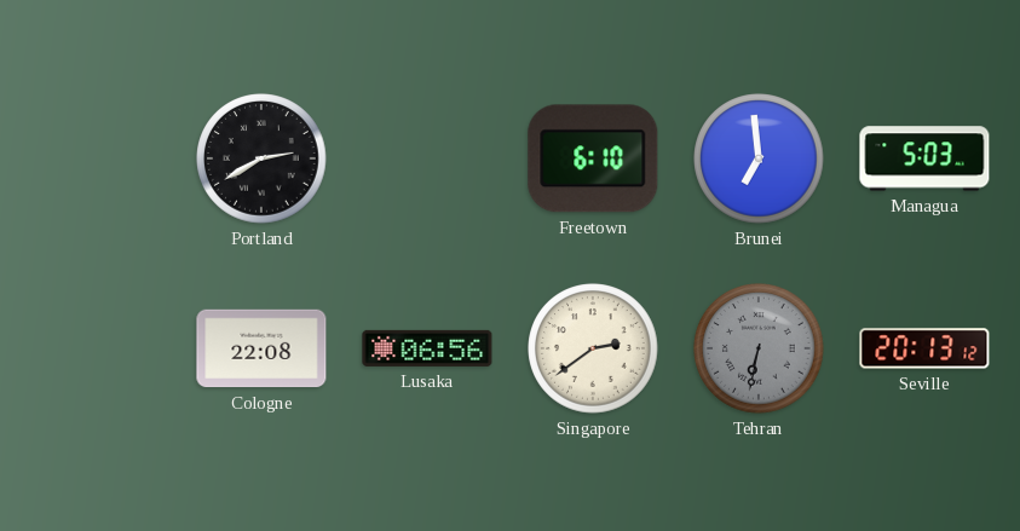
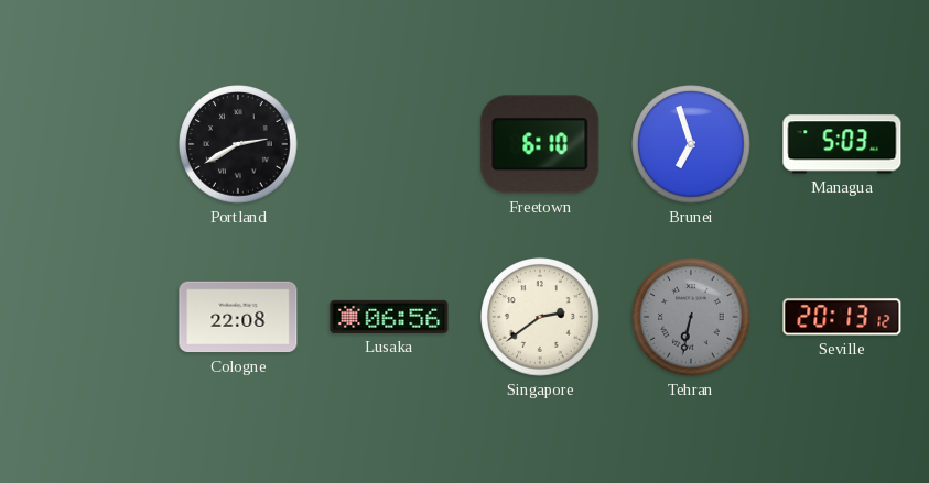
Brunei: 6:59 -> 6:57 (691, 144)
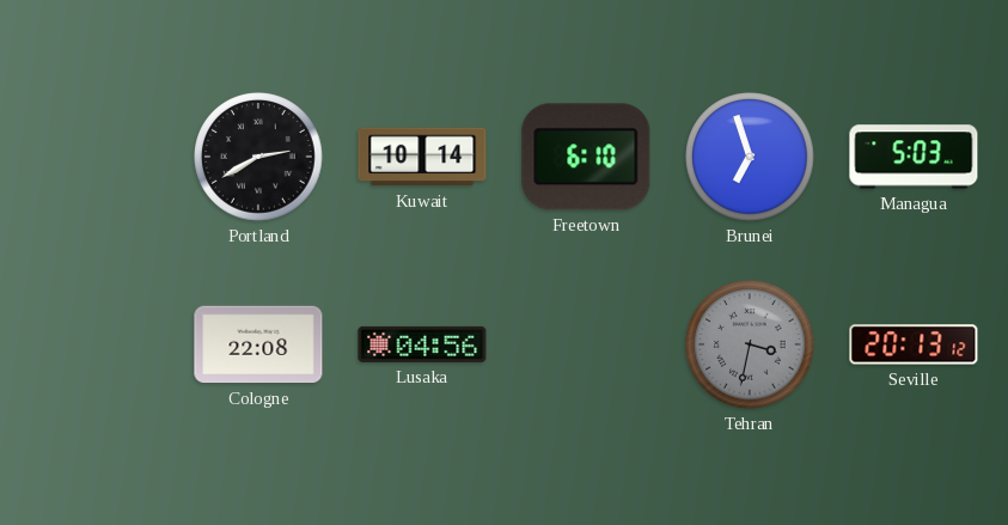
Kuwait: none -> 10:14 (422, 157)
Lusaka: 06:56 -> 04:56 (422, 344)
Singapore: 2:39 -> none (540, 317)
Tehran: 6:32 -> 3:32 (750, 344)
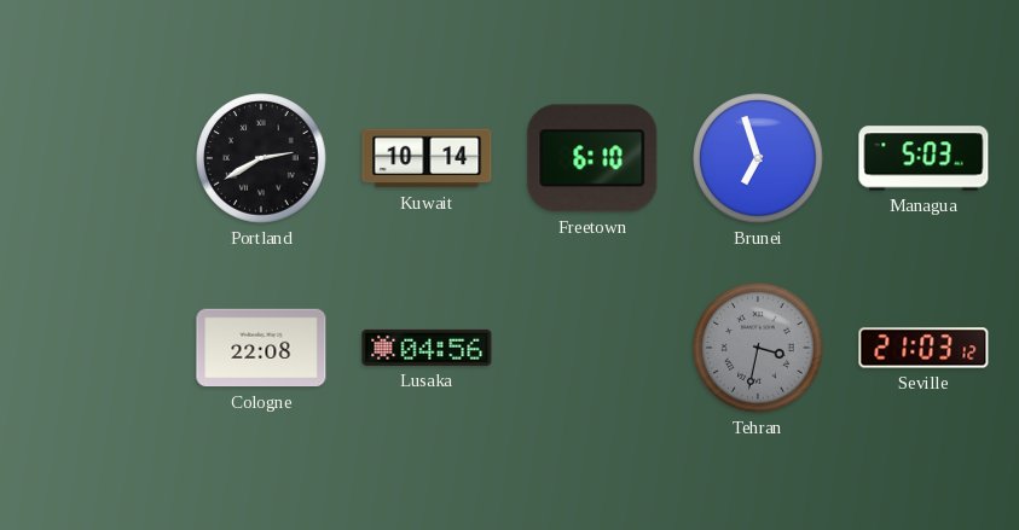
Seville: 20:13 -> 21:03 (924, 348)
